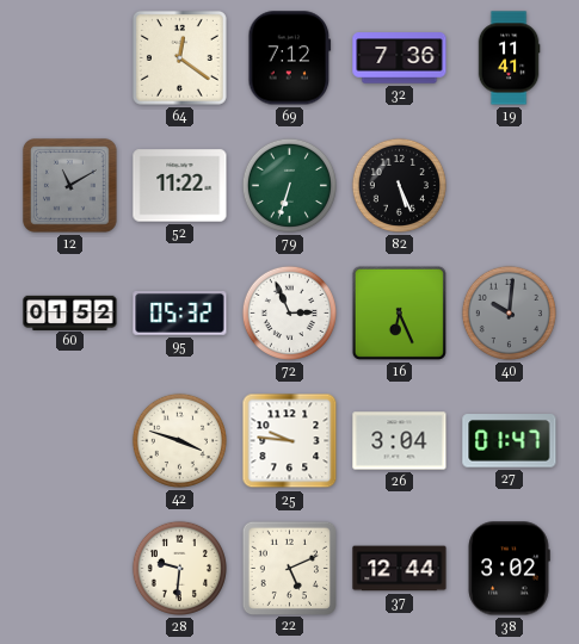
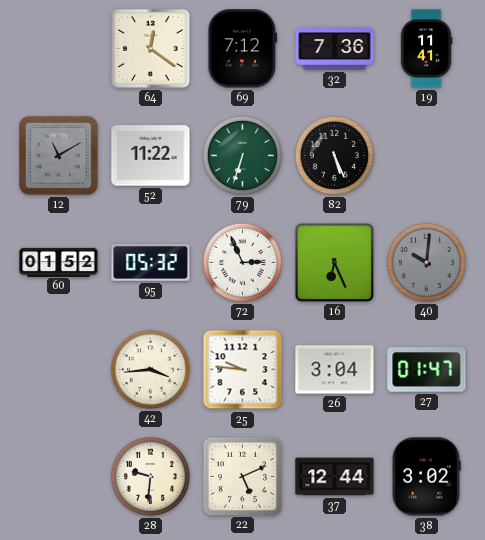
42: 3:48 -> 3:44 (150, 369)
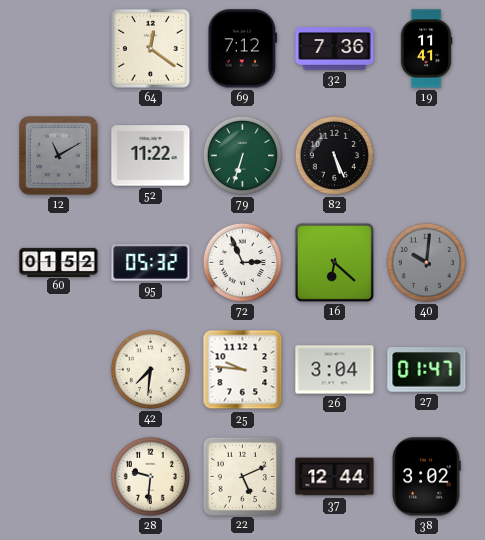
16: 6:26 -> 6:22 (334, 262)
42: 3:44 -> 7:31 (150, 369)
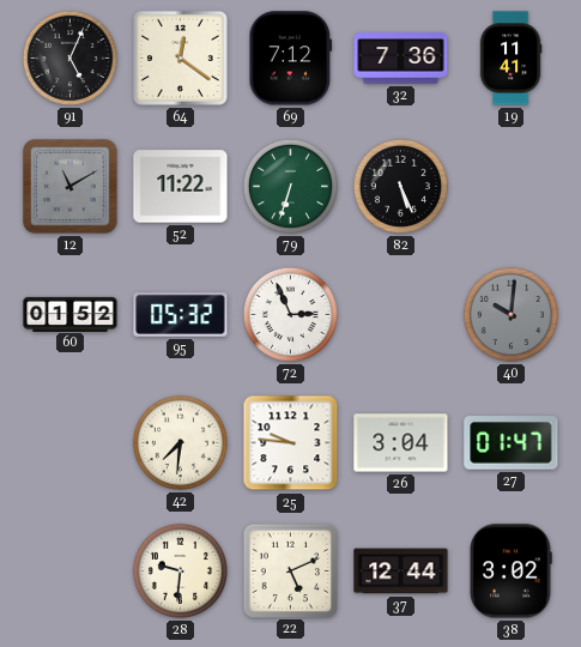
91: none -> 5:04 (69, 58)
16: 6:22 -> none (334, 262)
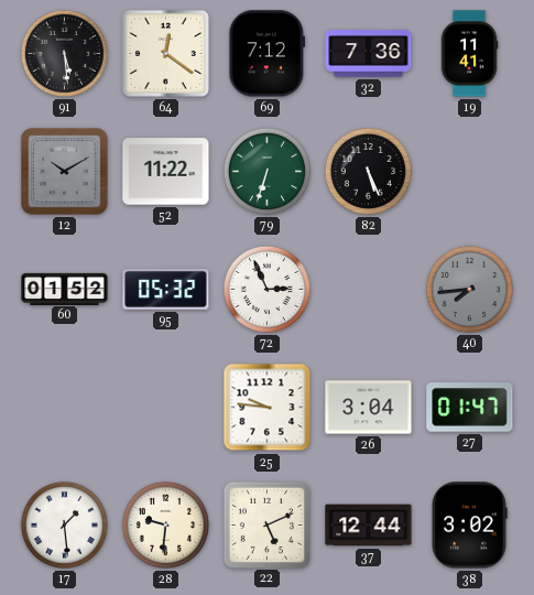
91: 5:04 -> 5:29 (64, 53)
12: 11:10 -> 10:10 (65, 172)
40: 10:01 -> 7:44 (469, 289)
42: 7:31 -> none (180, 442)
17: none -> 1:29 (64, 524)
